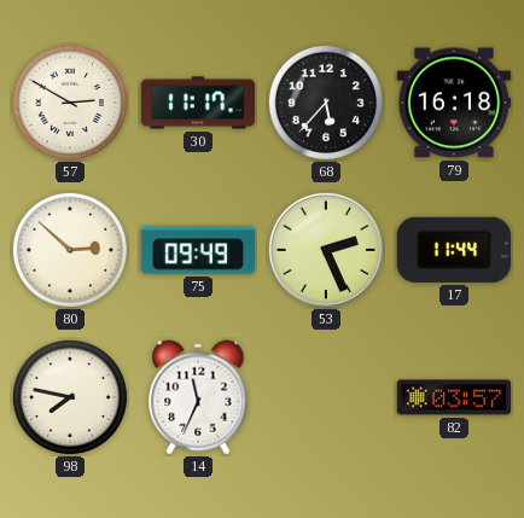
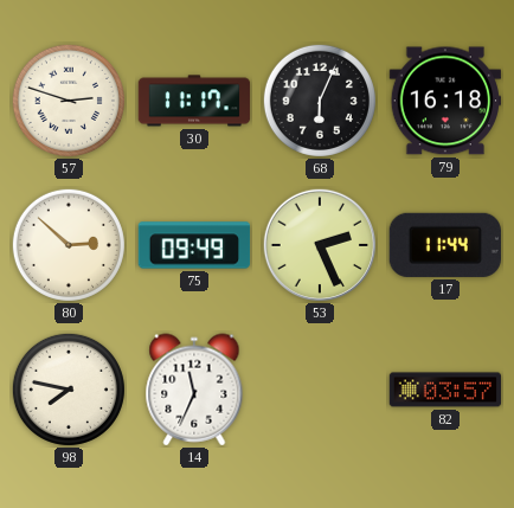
57: 2:50 -> 2:48 (69, 101)
68: 5:37 -> 6:04 (320, 101)
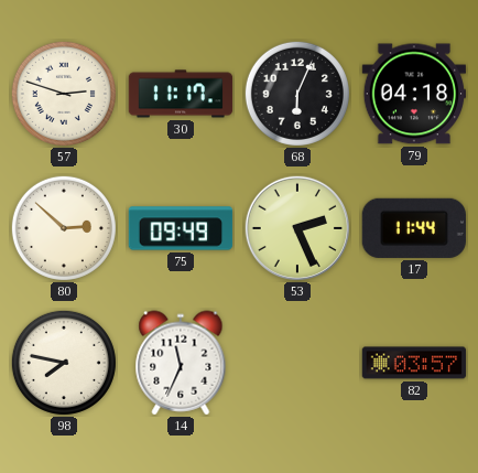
79: 16:18 -> 04:18 (414, 94)
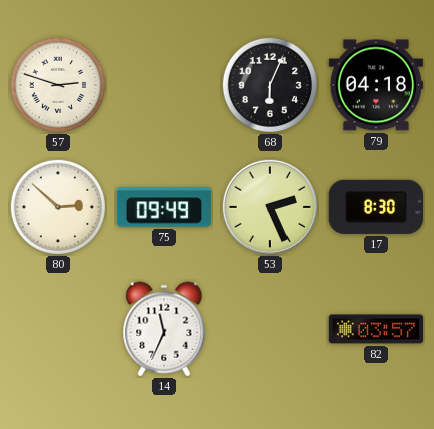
30: 11:17 -> none (181, 94)
17: 11:44 -> 8:30 (376, 207)
98: 7:47 -> none (64, 363)
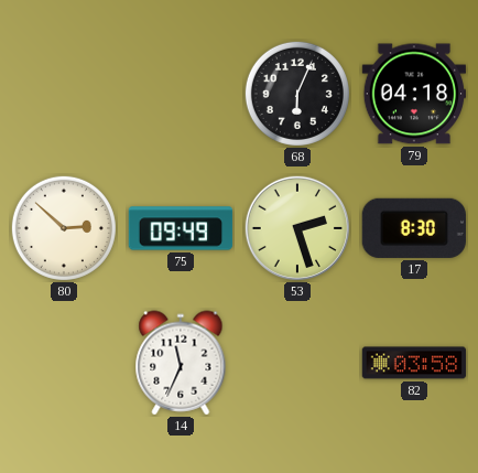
57: 2:48 -> none (58, 85)
53: 2:26 -> 2:27 (296, 227)
82: 03:57 -> 03:58 (414, 363)
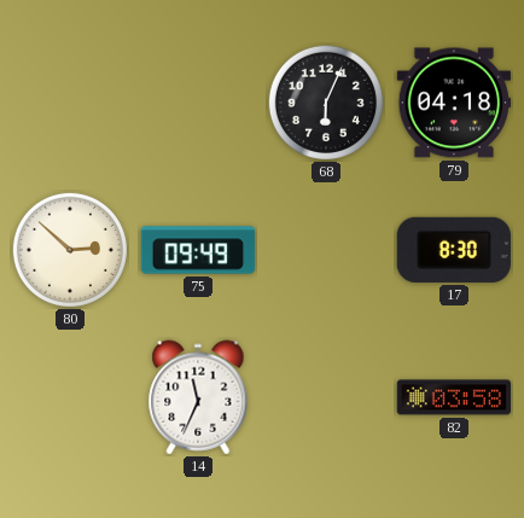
53: 2:27 -> none (296, 227)
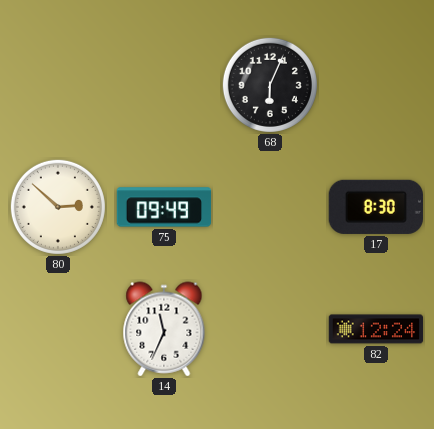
79: 04:18 -> none (454, 103)
82: 03:58 -> 12:24 (376, 329)
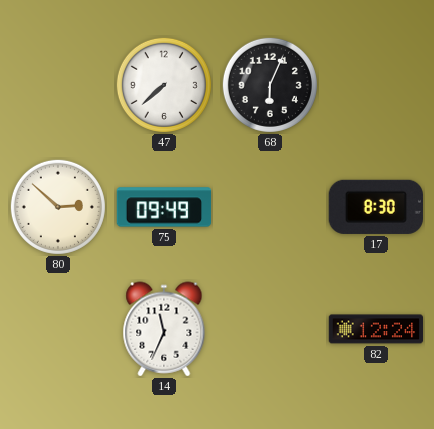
47: none -> 7:38 (164, 85)
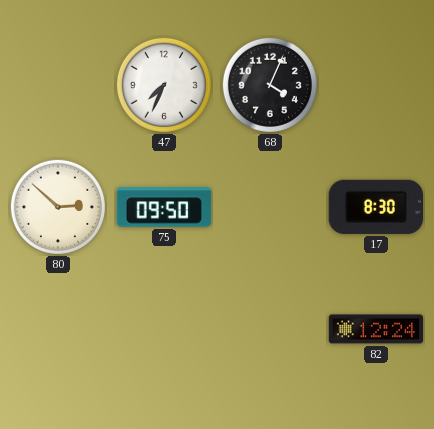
47: 7:38 -> 7:34 (164, 85)
68: 6:04 -> 4:04 (270, 85)
75: 09:49 -> 09:50 (164, 207)
14: 11:34 -> none (164, 329)
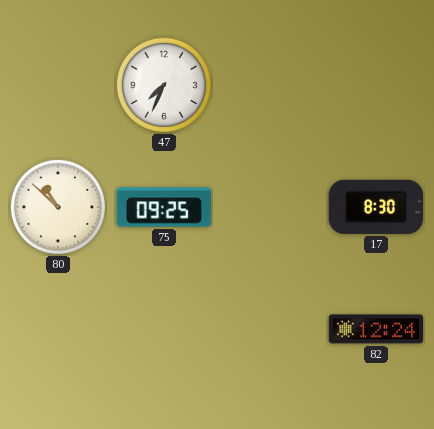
68: 4:04 -> none (270, 85)
80: 2:52 -> 10:52 (58, 207)
75: 09:50 -> 09:25 (164, 207)
